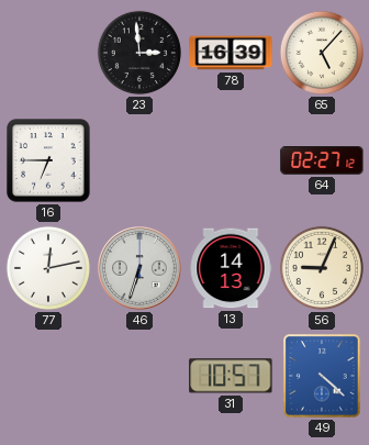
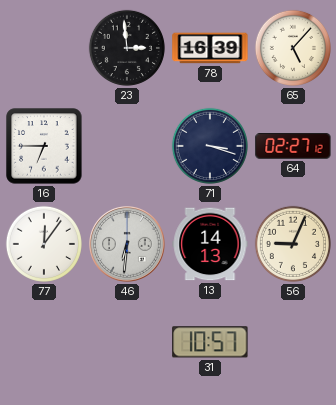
71: none -> 3:18 (210, 146)
77: 12:13 -> 12:06 (44, 244)
46: 6:33 -> 6:31 (128, 245)
49: 4:22 -> none (322, 376)
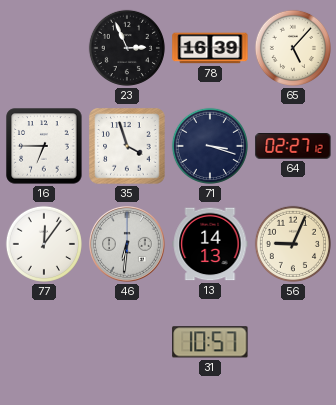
23: 2:59 -> 2:56 (127, 48)
35: none -> 3:57 (127, 146)
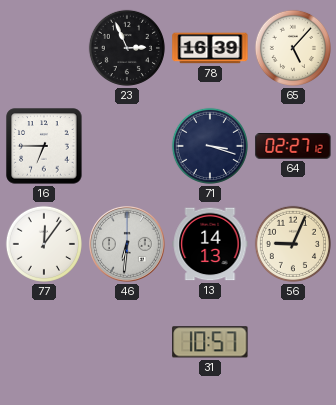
35: 3:57 -> none (127, 146)
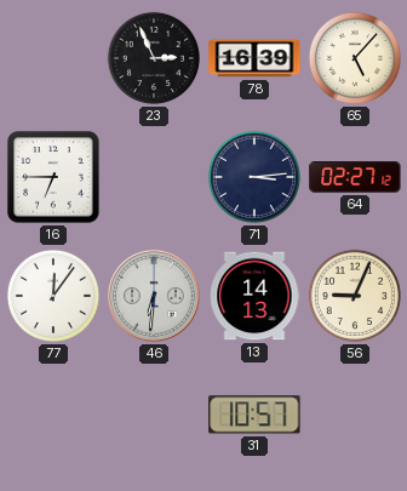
71: 3:18 -> 3:14 (254, 177)
